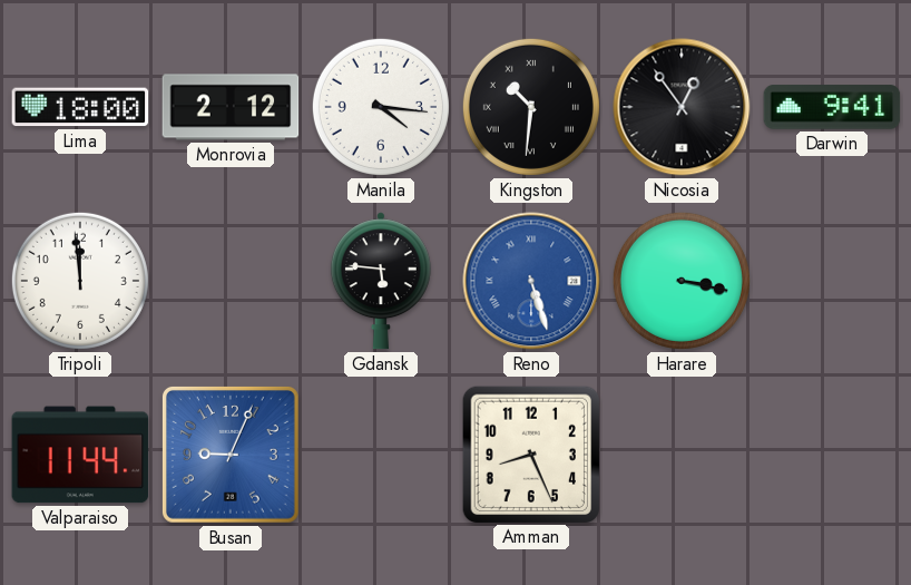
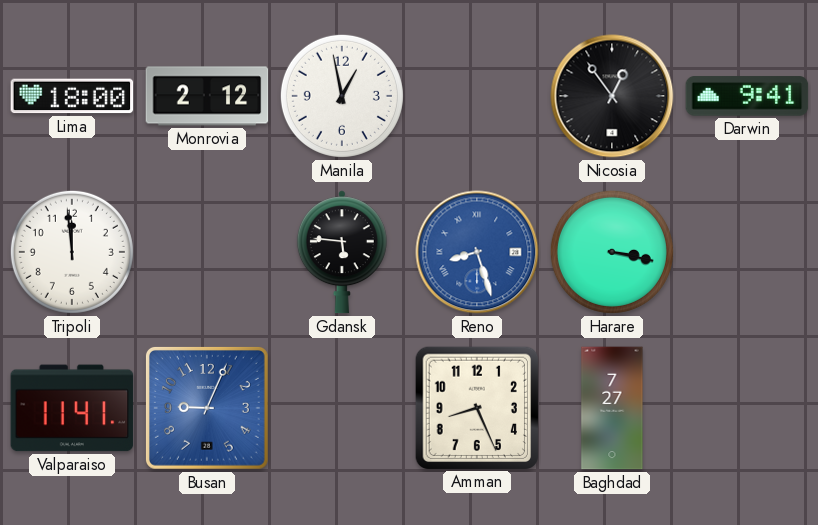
Manila: 4:16 -> 12:58 (342, 96)
Kingston: 10:31 -> none (531, 107)
Reno: 5:27 -> 8:27 (477, 252)
Valparaiso: 11:44 -> 11:41 (72, 408)
Baghdad: none -> 7:27 (612, 408)
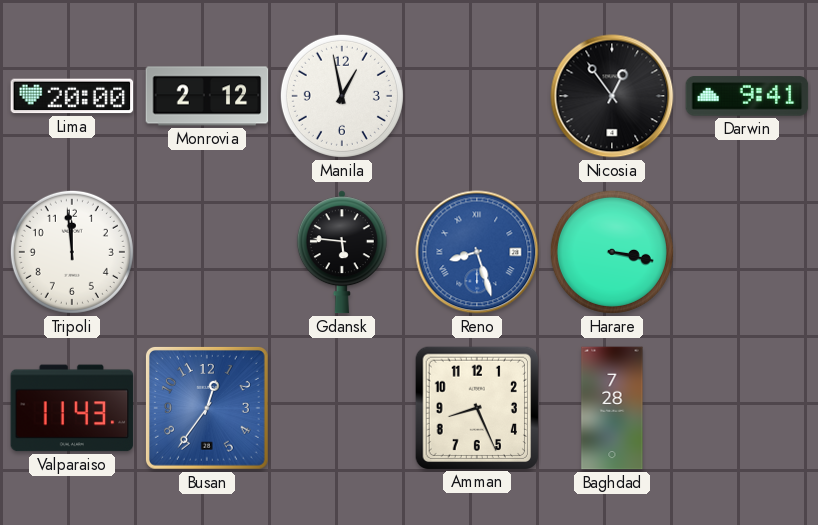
Lima: 18:00 -> 20:00 (72, 96)
Valparaiso: 11:41 -> 11:43 (72, 408)
Busan: 9:04 -> 12:36 (207, 408)
Baghdad: 7:27 -> 7:28 (612, 408)
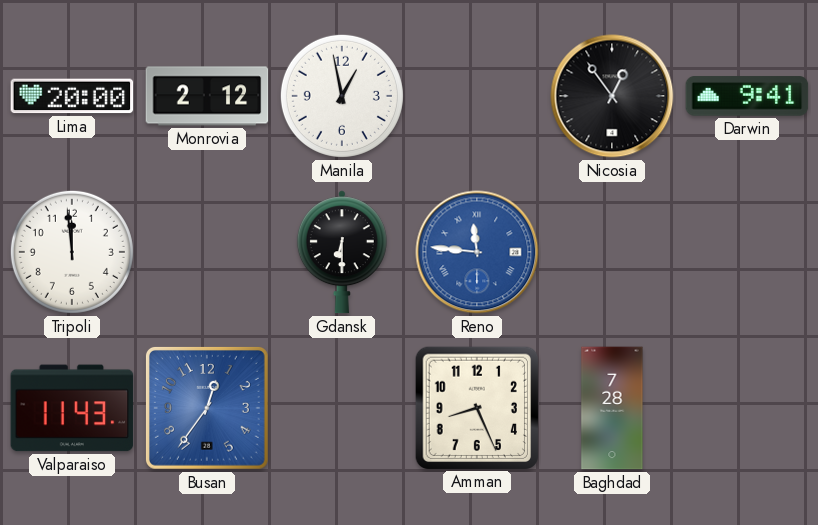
Gdansk: 5:46 -> 6:30 (342, 252)
Reno: 8:27 -> 11:46 (477, 252)
Harare: 3:17 -> none (612, 252)
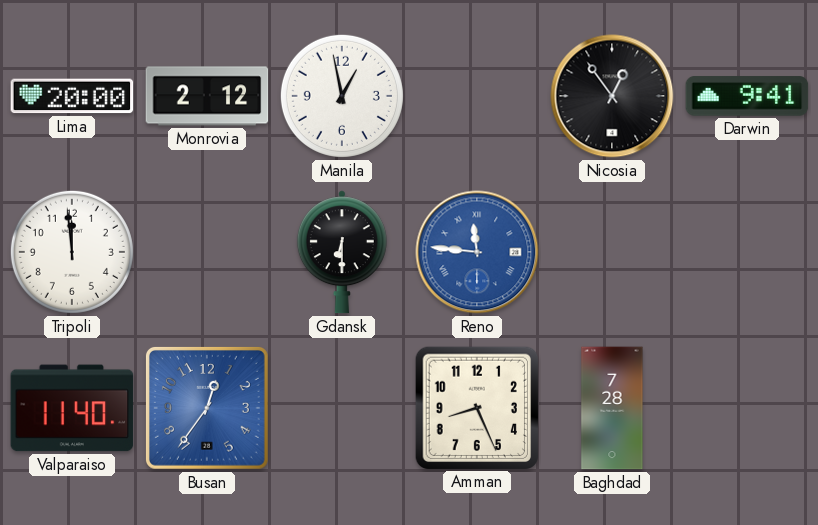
Valparaiso: 11:43 -> 11:40 (72, 408)
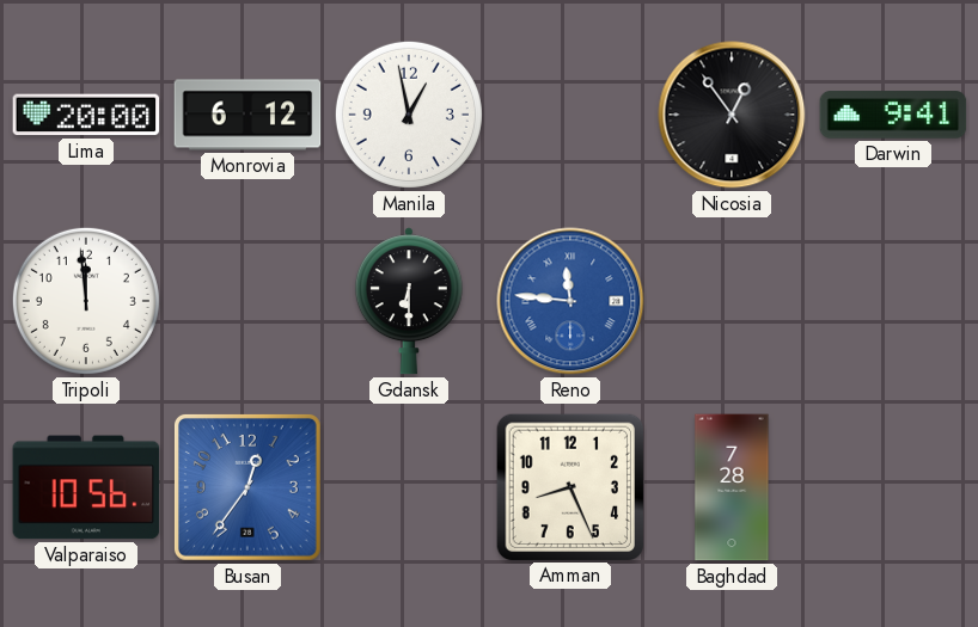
Monrovia: 2:12 -> 6:12 (247, 115)
Valparaiso: 11:40 -> 10:56 (86, 487)
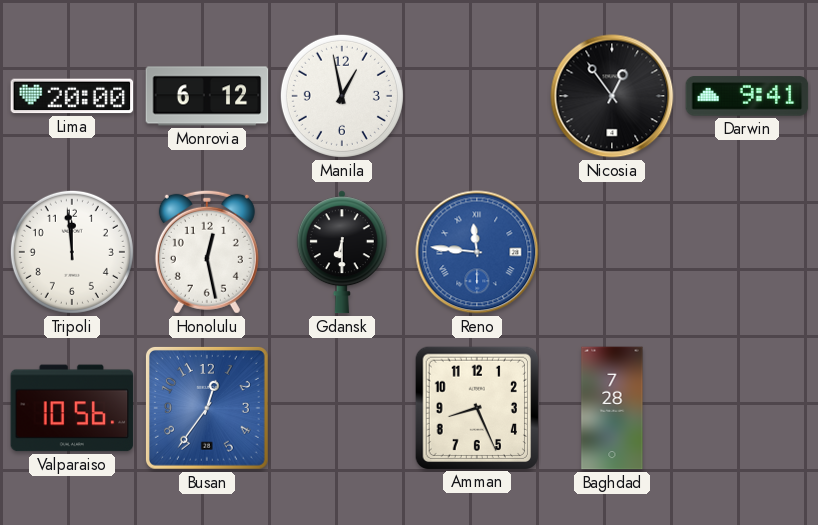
Honolulu: none -> 12:28 (207, 252)
